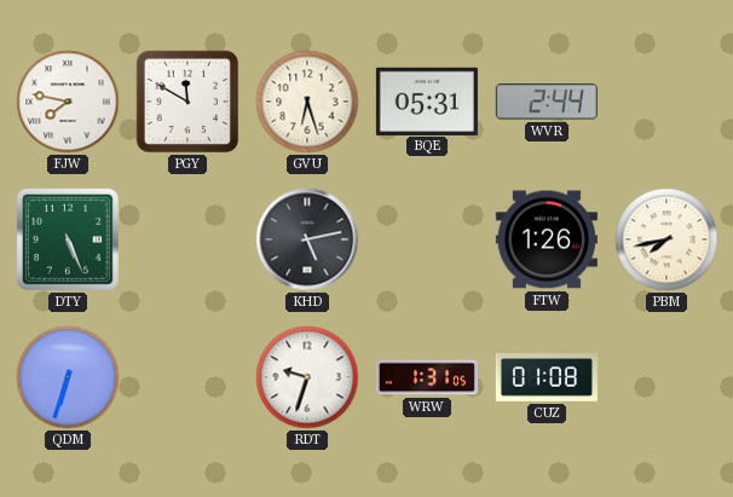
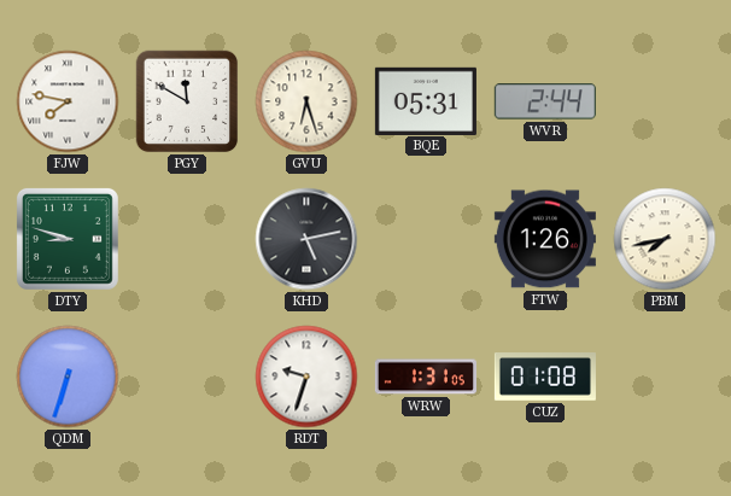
DTY: 5:26 -> 8:48 (68, 239)
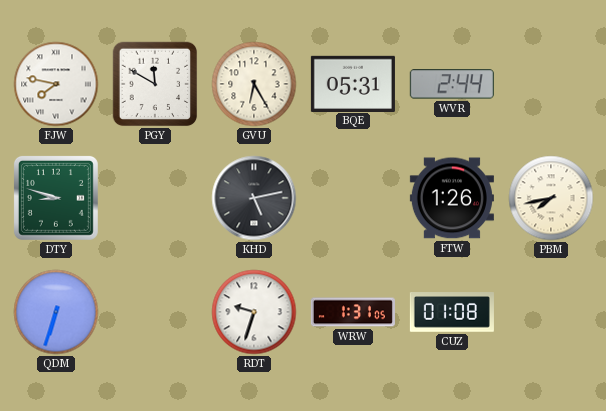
GVU: 6:27 -> 6:25 (254, 84)
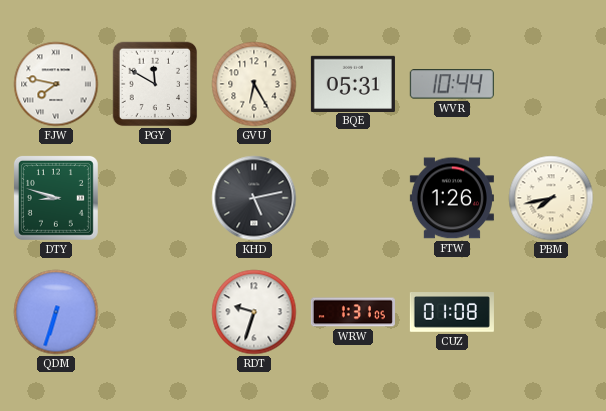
WVR: 2:44 -> 10:44 (452, 84)
